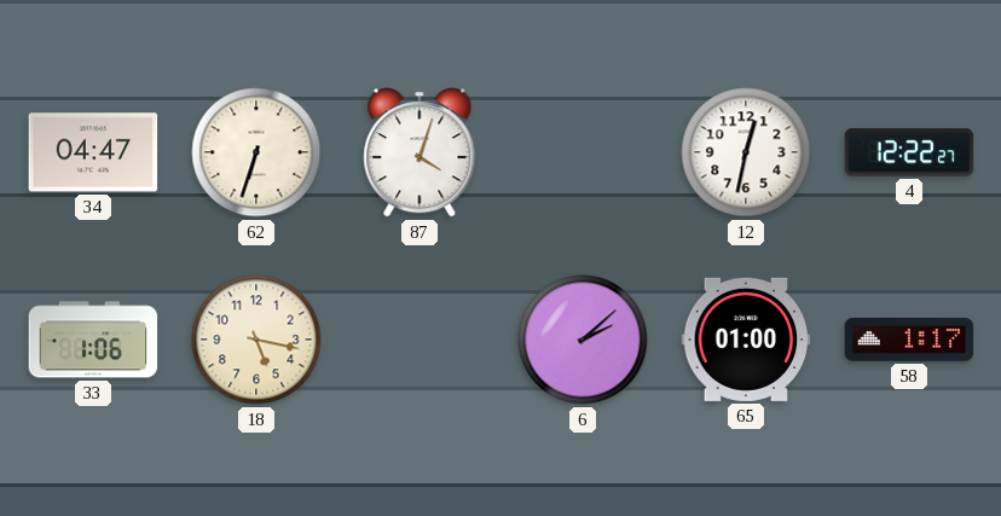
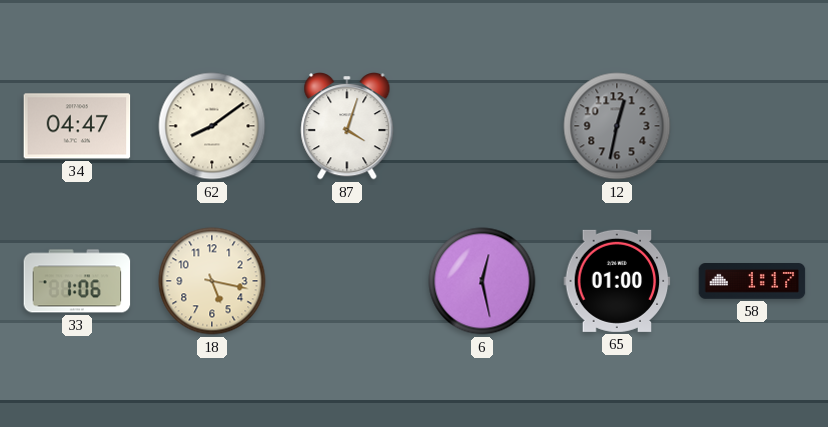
62: 6:33 -> 8:09 (212, 126)
12 dial: white -> grey (617, 126)
4: 12:22 -> none (909, 152)
6: 2:08 -> 12:28 (482, 281)
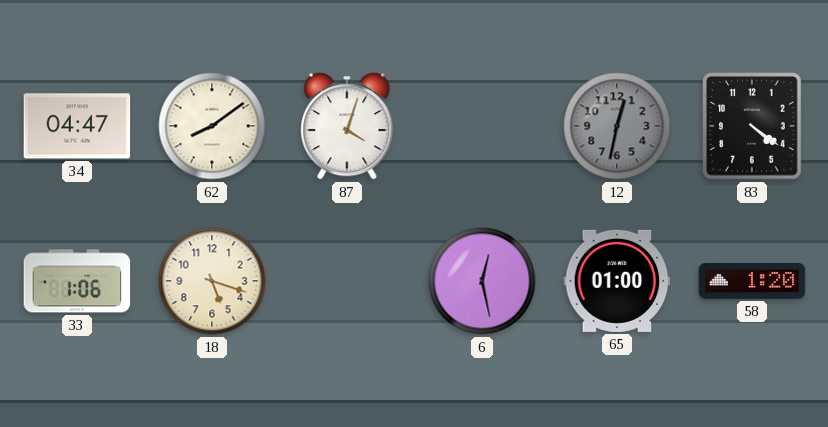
83: none -> 4:21 (753, 126)
18: 5:17 -> 5:18 (212, 281)
58: 1:17 -> 1:20 (752, 281)
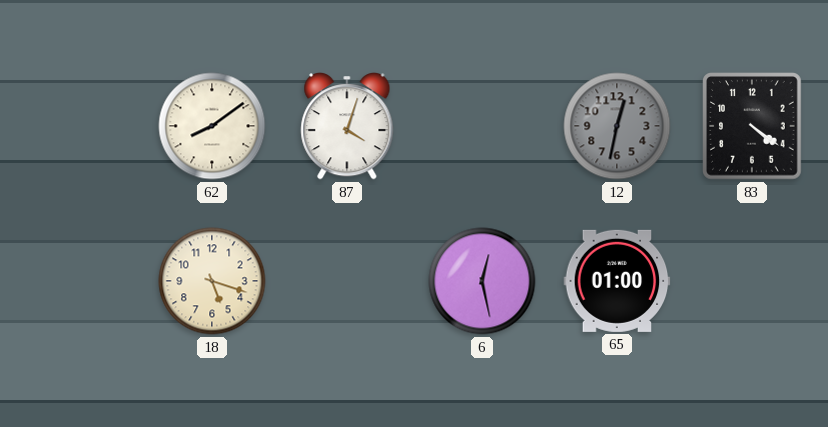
34: 04:47 -> none (77, 126)
33: 1:06 -> none (77, 281)
58: 1:20 -> none (752, 281)
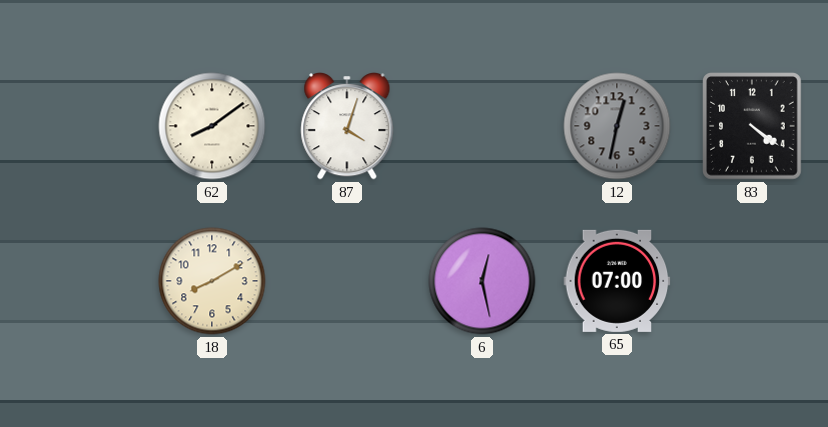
18: 5:18 -> 8:10 (212, 281)
65: 01:00 -> 07:00 (617, 281)
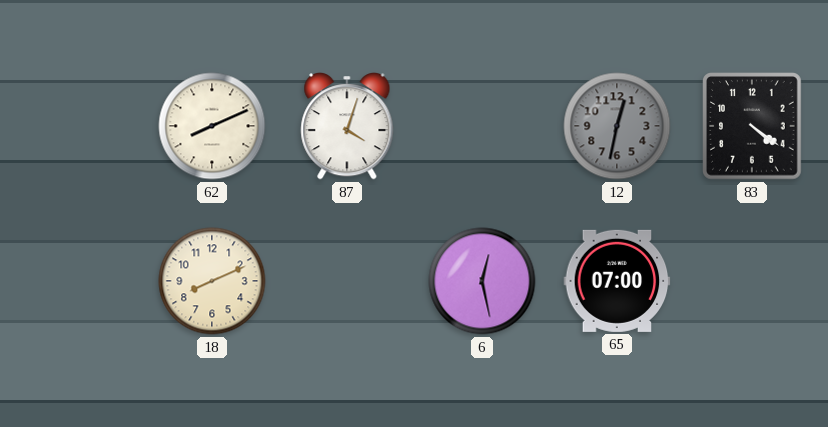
62: 8:09 -> 8:11 (212, 126)
18: 8:10 -> 8:11 (212, 281)
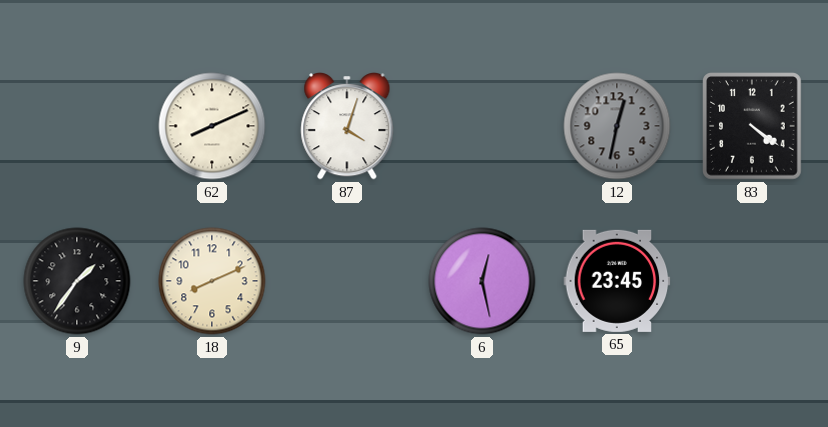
9: none -> 1:36 (77, 281)
65: 07:00 -> 23:45 (617, 281)
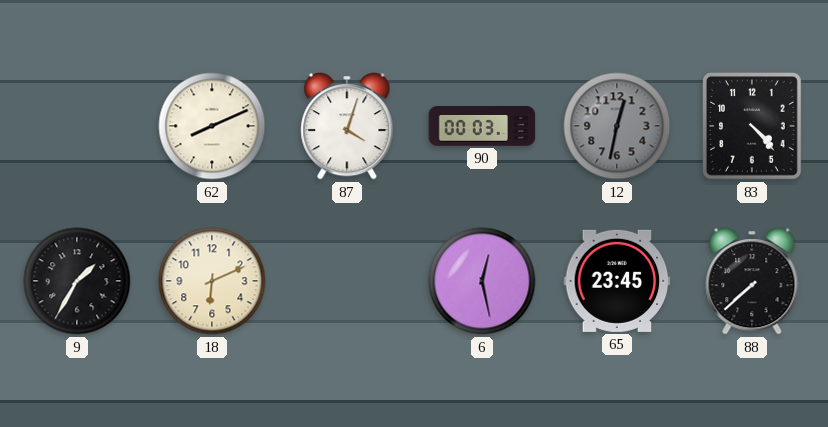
90: none -> 00:03 (482, 126)
83: 4:21 -> 4:23 (753, 126)
9: 1:36 -> 1:35 (77, 281)
18: 8:11 -> 6:11 (212, 281)
88: none -> 7:38 (752, 282)
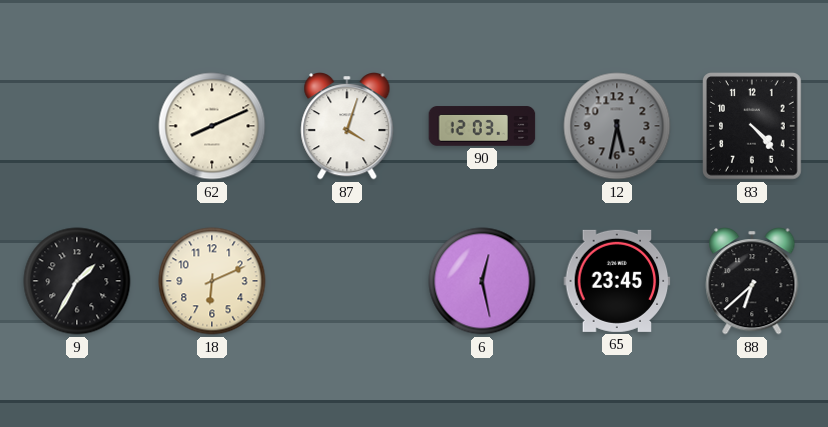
90: 00:03 -> 12:03 (482, 126)
12: 12:32 -> 5:32 (617, 126)
88: 7:38 -> 6:38 (752, 282)
